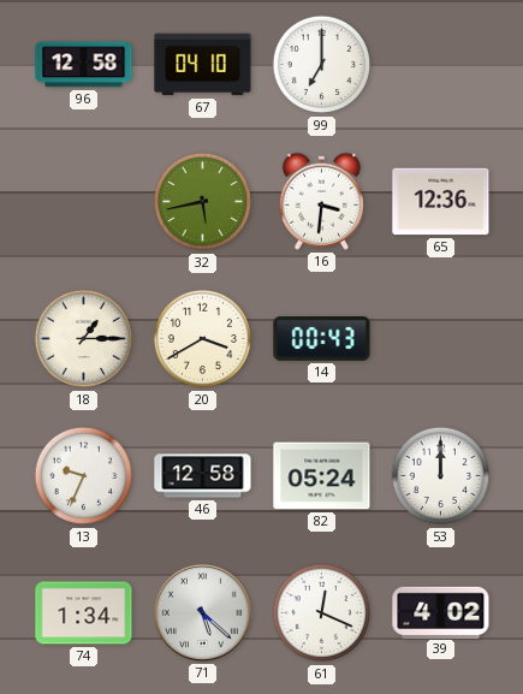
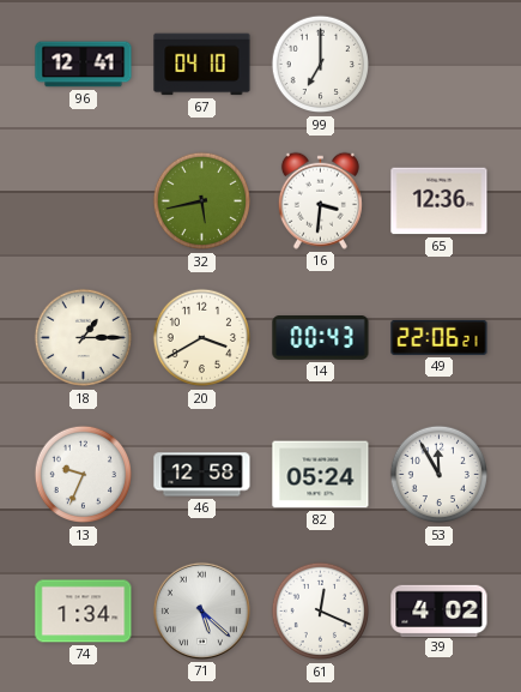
96: 12:58 -> 12:41 (84, 65)
49: none -> 22:06 (440, 337)
53: 12:00 -> 11:55 (440, 475)
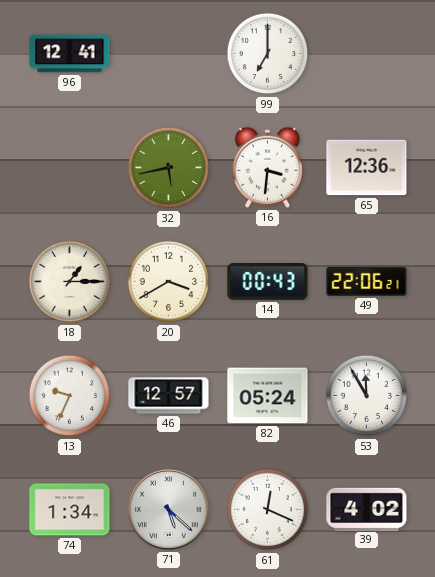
67: 04:10 -> none (202, 65)
46: 12:58 -> 12:57 (169, 396)
